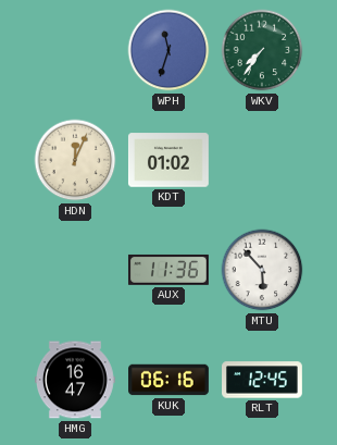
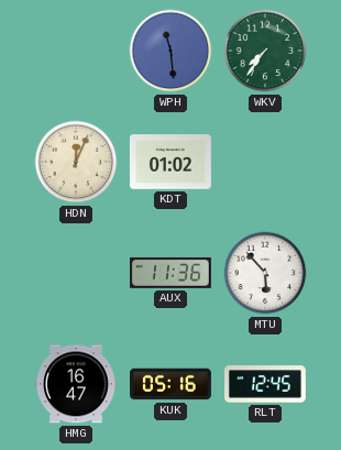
WPH: 11:33 -> 11:29 (170, 51)
KUK: 06:16 -> 05:16 (172, 384)
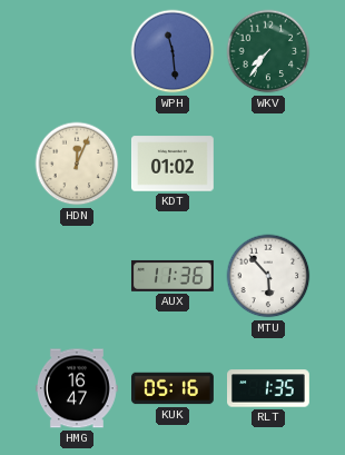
RLT: 12:45 -> 1:35 (269, 388)
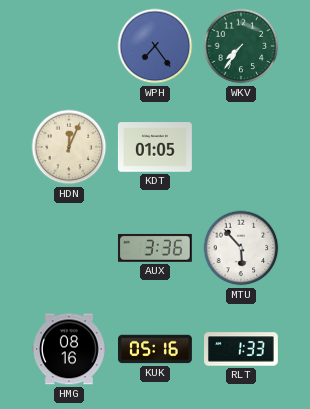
WPH: 11:29 -> 7:24 (155, 46)
KDT: 01:02 -> 01:05 (155, 147)
AUX: 11:36 -> 3:36 (155, 248)
HMG: 16:47 -> 08:16 (69, 349)
RLT: 1:35 -> 1:33 (242, 349)
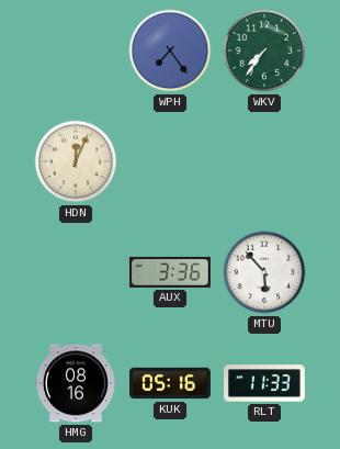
KDT: 01:05 -> none (155, 147)
RLT: 1:33 -> 11:33 (265, 383)
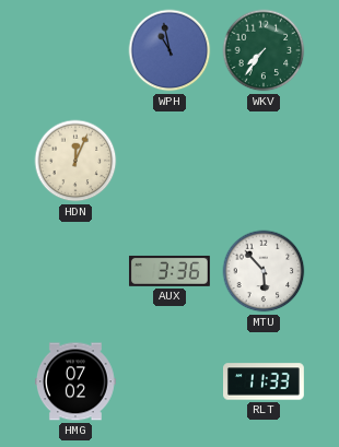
WPH: 7:24 -> 10:58 (169, 50)
HMG: 08:16 -> 07:02 (75, 381)
KUK: 05:16 -> none (171, 383)
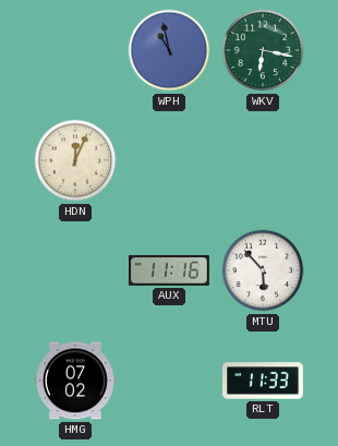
WKV: 7:36 -> 6:17 (263, 50)
AUX: 3:36 -> 11:16 (169, 270)
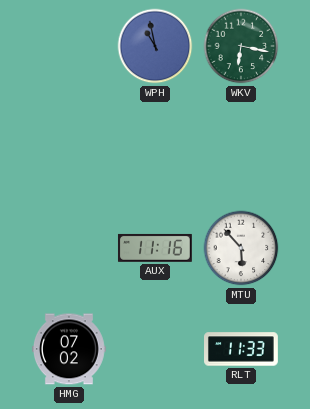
HDN: 12:04 -> none (75, 160)
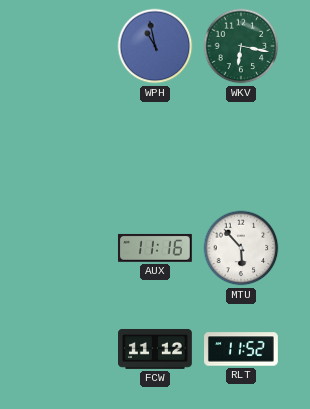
HMG: 07:02 -> none (69, 349)
FCW: none -> 11:12 (156, 349)
RLT: 11:33 -> 11:52 (242, 349)
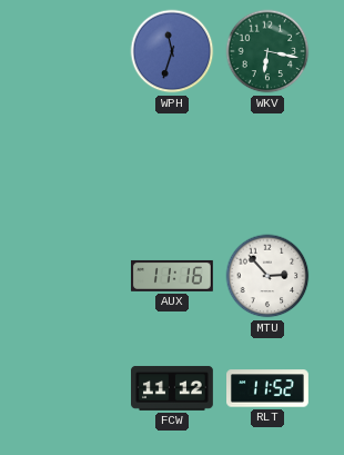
WPH: 10:58 -> 11:33 (172, 51)
MTU: 5:53 -> 2:53 (267, 276)
